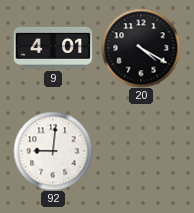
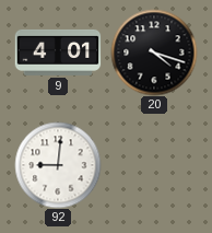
20: 4:20 -> 4:18 (154, 53)
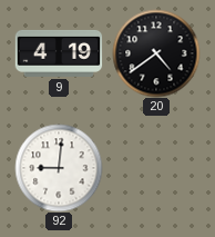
9: 4:01 -> 4:19 (59, 53)
20: 4:18 -> 4:39 (156, 53)
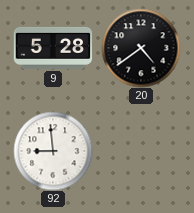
9: 4:19 -> 5:28 (53, 48)
92: 9:01 -> 8:59 (53, 151)
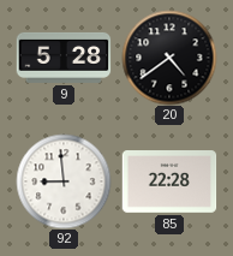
85: none -> 22:28 (169, 183)
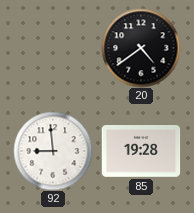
9: 5:28 -> none (64, 58)
85: 22:28 -> 19:28 (141, 152)
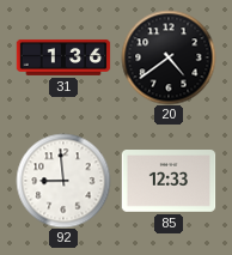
31: none -> 1:36 (63, 57)
85: 19:28 -> 12:33 (169, 182)
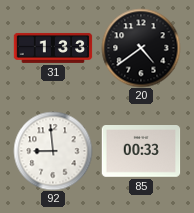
31: 1:36 -> 1:33 (53, 48)
85: 12:33 -> 00:33 (141, 152)
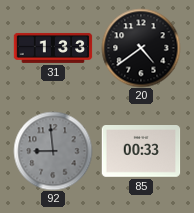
92 dial: white -> grey (53, 151)
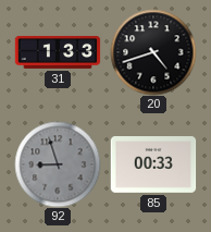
20: 4:39 -> 4:42 (153, 52)
92: 8:59 -> 8:57 (58, 164)
